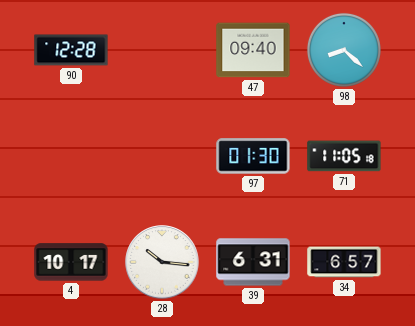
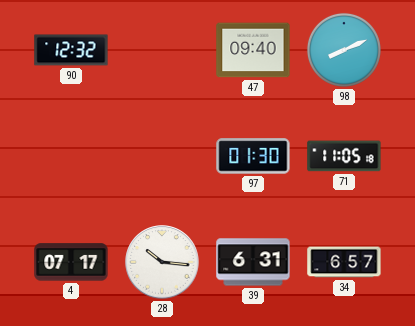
90: 12:28 -> 12:32 (71, 50)
98: 8:22 -> 8:11 (344, 50)
4: 10:17 -> 07:17 (71, 262)
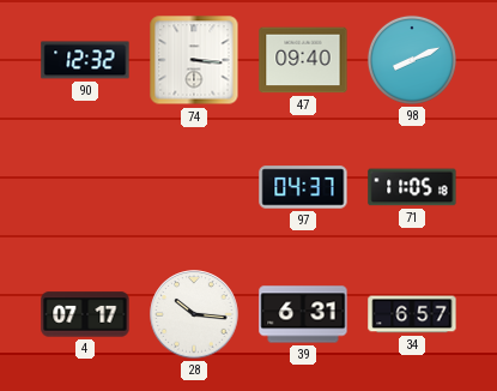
74: none -> 3:16 (194, 60)
97: 01:30 -> 04:37 (303, 187)
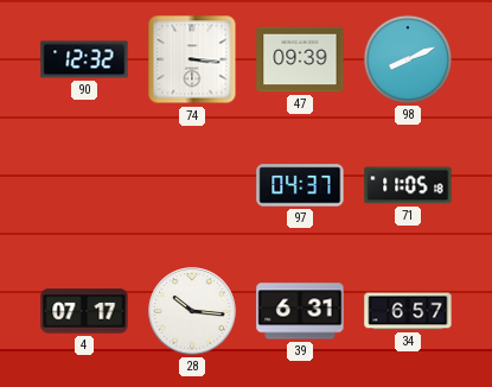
47: 09:40 -> 09:39 (300, 59)
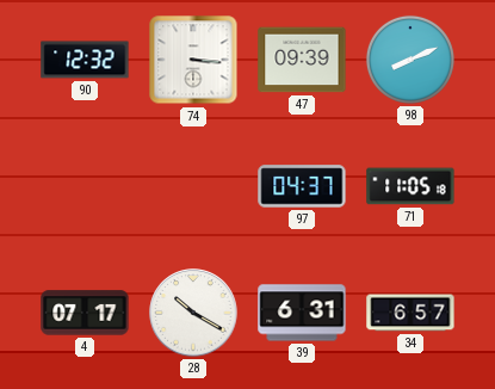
28: 10:16 -> 10:20 (193, 313)
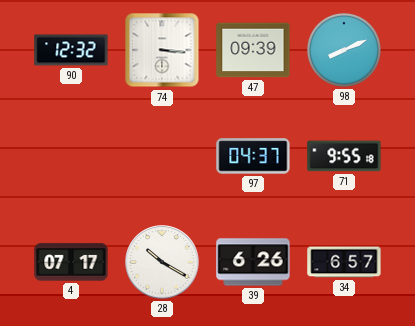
71: 11:05 -> 9:55 (344, 156)
39: 6:31 -> 6:26 (253, 262)
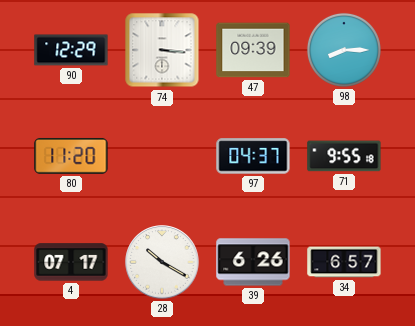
90: 12:32 -> 12:29 (71, 50)
98: 8:11 -> 8:15 (344, 50)
80: none -> 11:20 (71, 156)
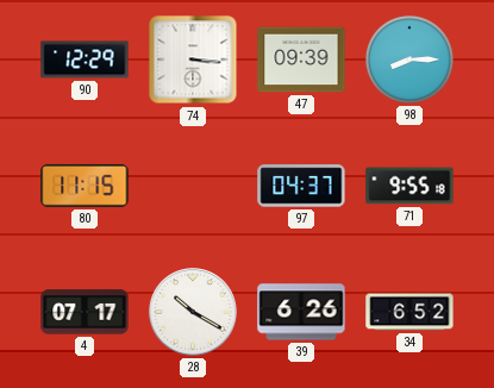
80: 11:20 -> 11:15 (85, 186)
34: 6:57 -> 6:52 (409, 312)
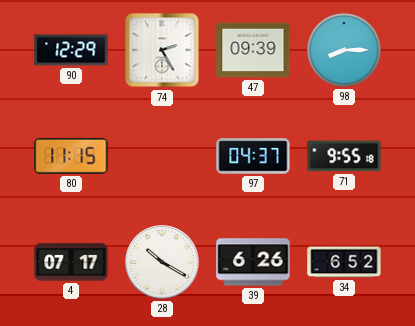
74: 3:16 -> 2:25 (162, 50)
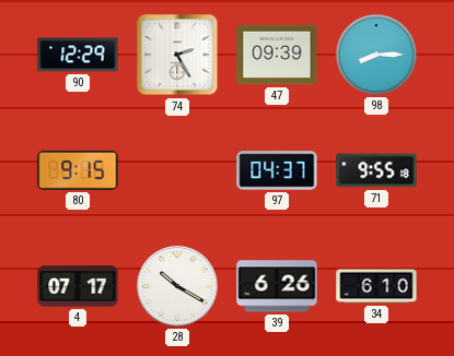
80: 11:15 -> 9:15 (78, 170)
34: 6:52 -> 6:10 (376, 286)
